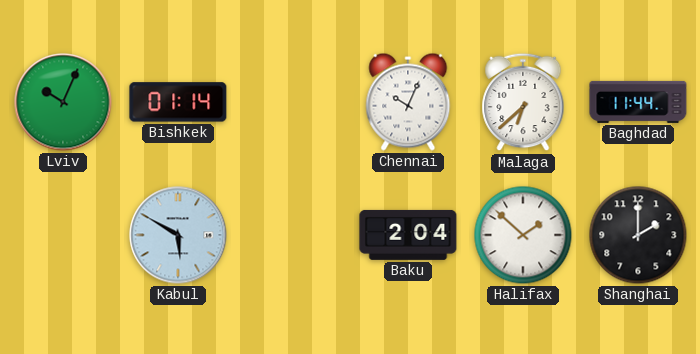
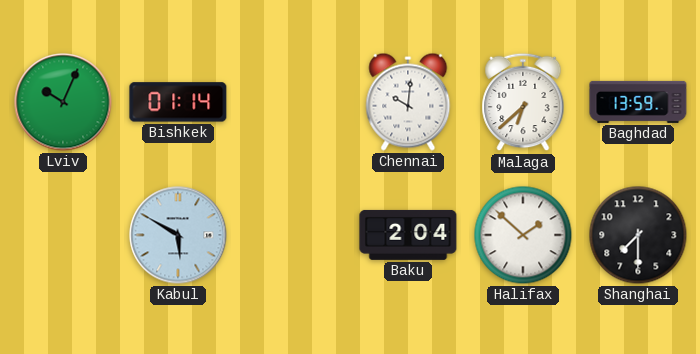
Chennai: 10:04 -> 10:01 (408, 102)
Baghdad: 11:44 -> 13:59 (638, 102)
Shanghai: 2:00 -> 7:30 (638, 235)
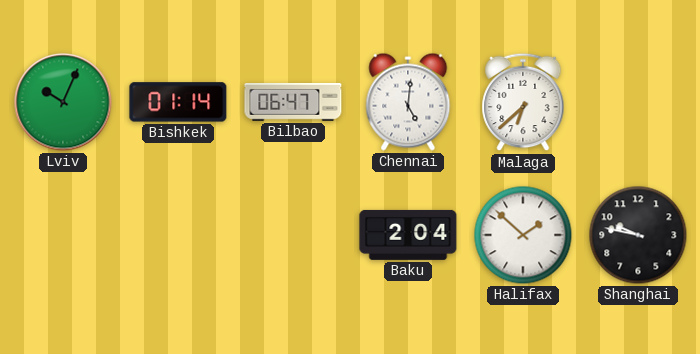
Bilbao: none -> 06:47 (293, 102)
Chennai: 10:01 -> 5:01 (408, 102)
Baghdad: 13:59 -> none (638, 102)
Kabul: 5:50 -> none (178, 235)
Shanghai: 7:30 -> 9:47 (638, 235)
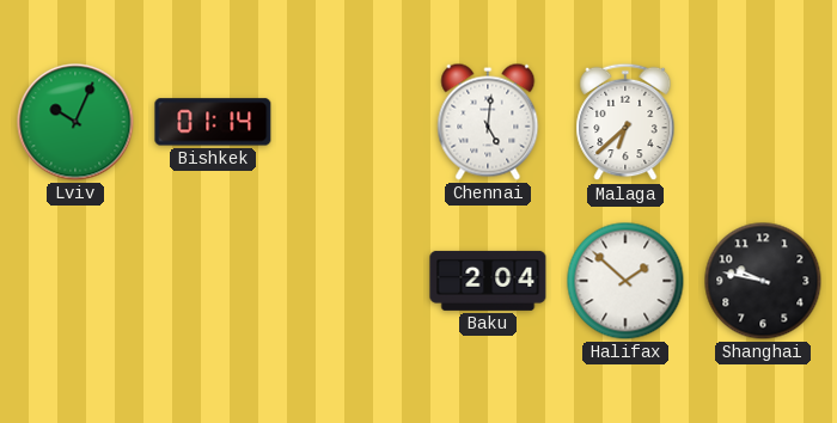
Bilbao: 06:47 -> none (293, 102)
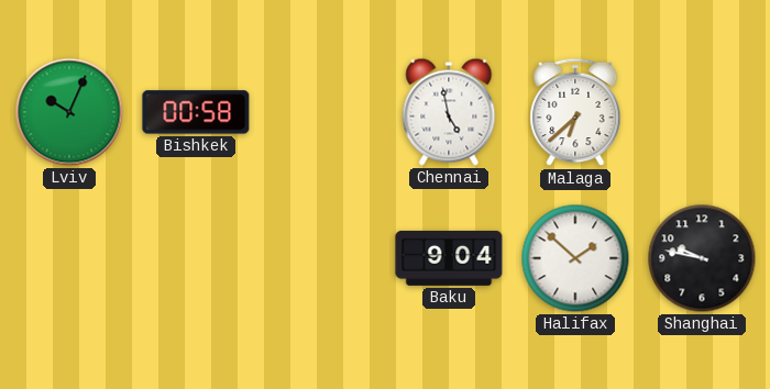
Bishkek: 01:14 -> 00:58 (196, 112)
Chennai: 5:01 -> 4:58 (449, 112)
Baku: 2:04 -> 9:04 (449, 258)
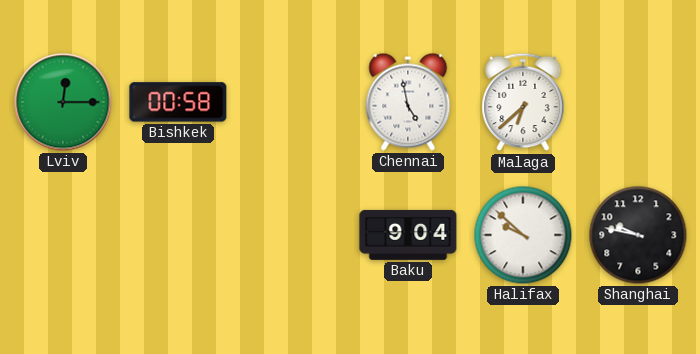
Lviv: 10:04 -> 12:15 (63, 102)
Halifax: 1:52 -> 9:52 (523, 235)
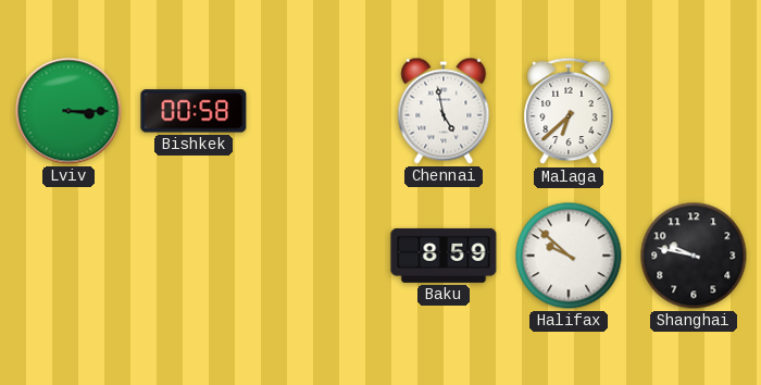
Lviv: 12:15 -> 3:15 (68, 111)
Baku: 9:04 -> 8:59 (444, 256)
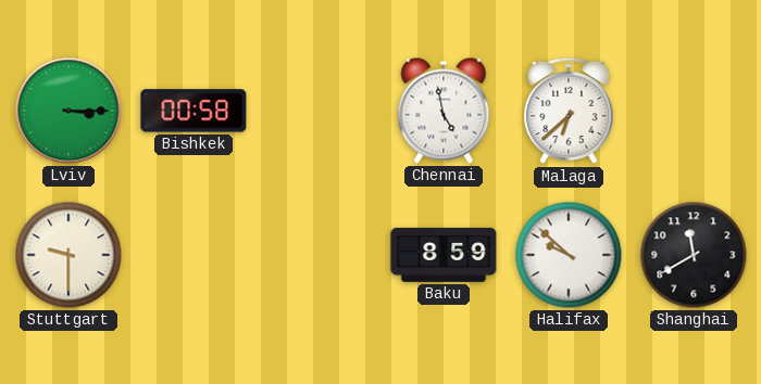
Stuttgart: none -> 9:30 (68, 255)
Shanghai: 9:47 -> 11:40 (694, 255)
